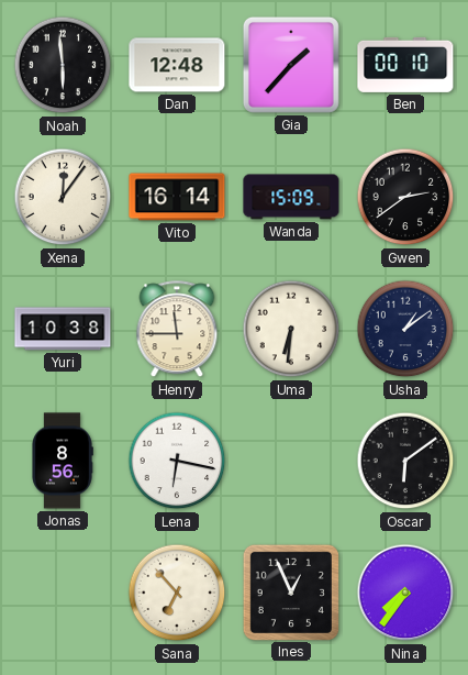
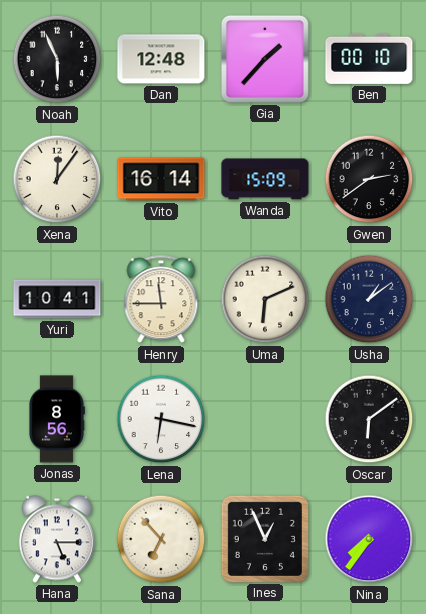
Noah: 5:59 -> 5:56 (57, 59)
Yuri: 10:38 -> 10:41 (57, 299)
Uma: 6:31 -> 6:11 (265, 299)
Hana: none -> 5:15 (57, 539)
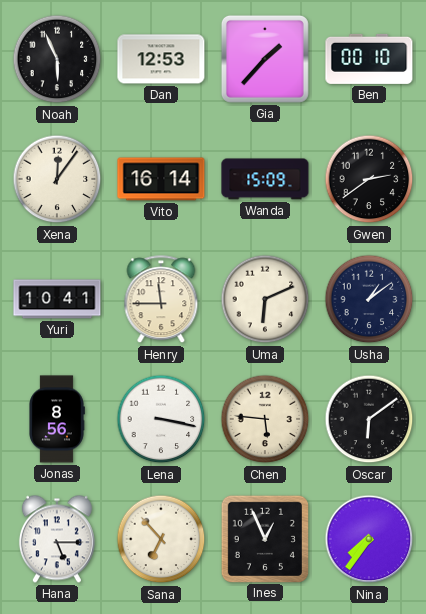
Dan: 12:48 -> 12:53 (161, 59)
Lena: 6:17 -> 3:17 (161, 419)
Chen: none -> 5:46 (265, 419)
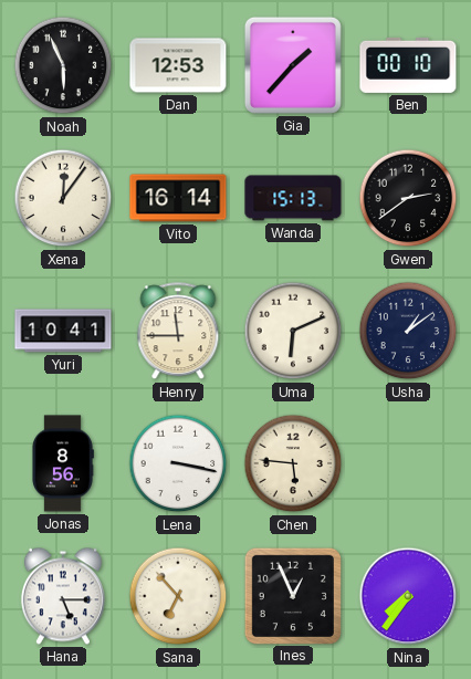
Wanda: 15:09 -> 15:13 (293, 198)
Oscar: 6:09 -> none (369, 419)
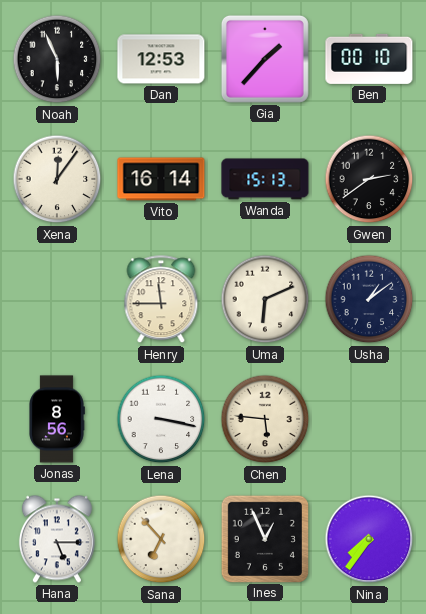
Yuri: 10:41 -> none (63, 331)
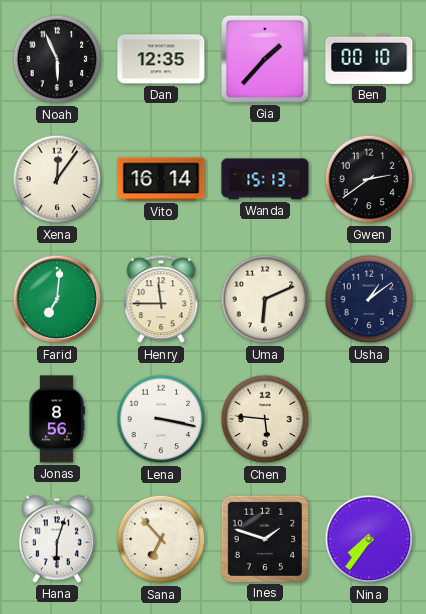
Dan: 12:53 -> 12:35 (161, 59)
Farid: none -> 7:01 (57, 299)
Hana: 5:15 -> 6:03 (57, 539)
Ines: 12:56 -> 1:48 (264, 538)
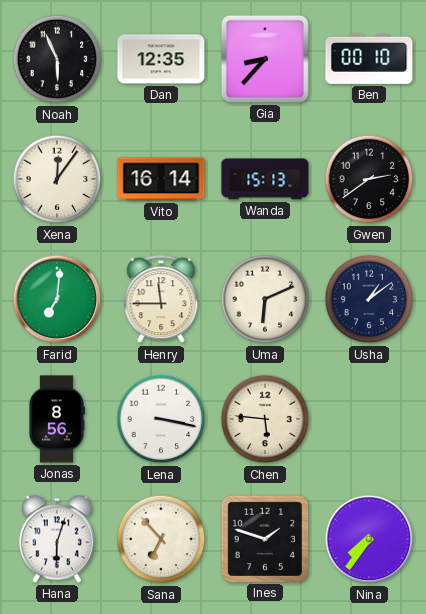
Gia: 1:37 -> 8:37 (265, 59)
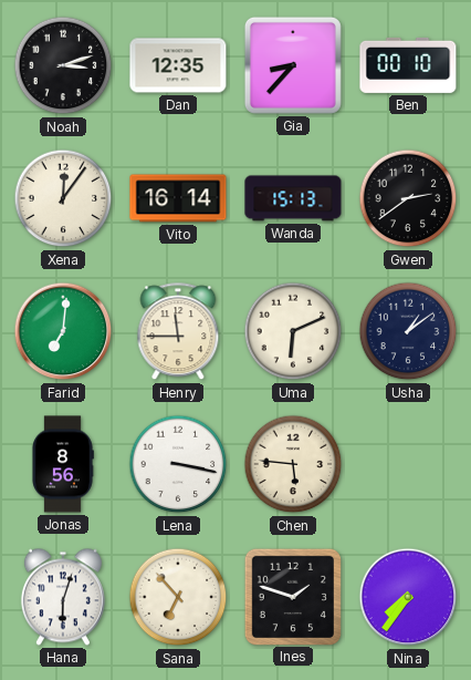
Noah: 5:56 -> 3:12 (63, 65)
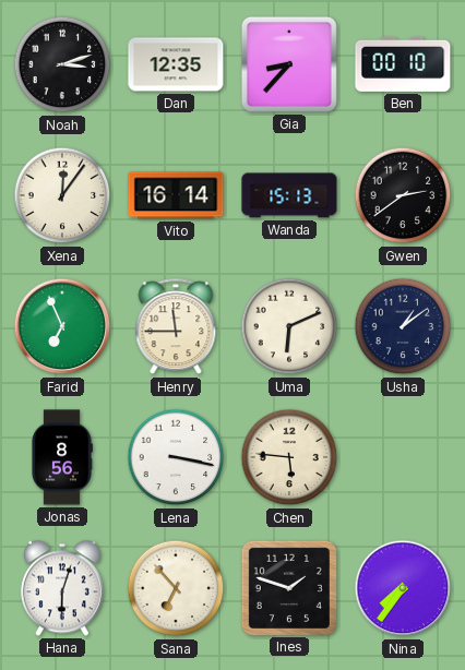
Farid: 7:01 -> 6:56 (62, 326)
